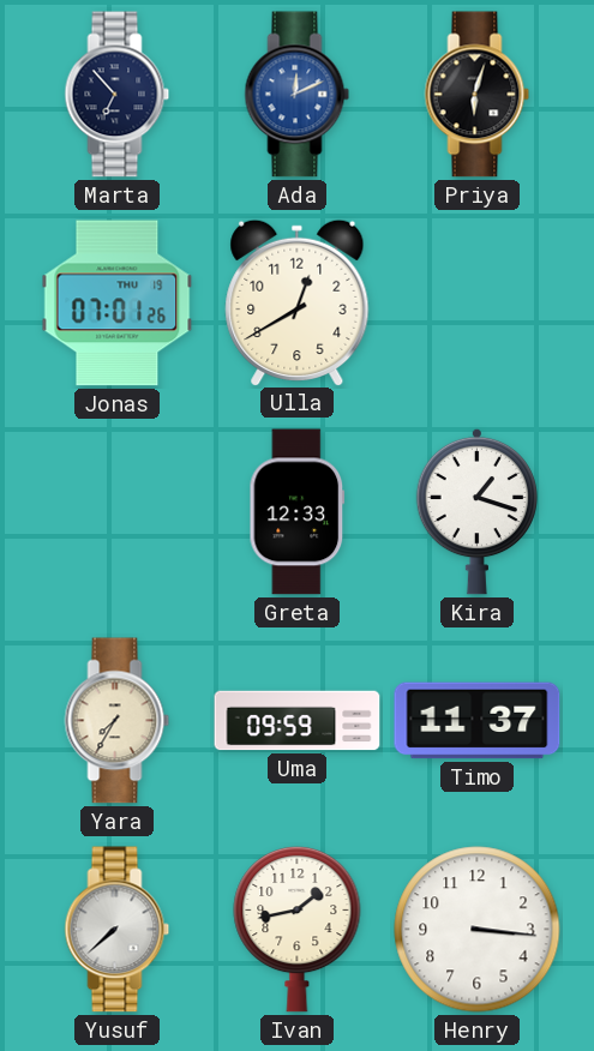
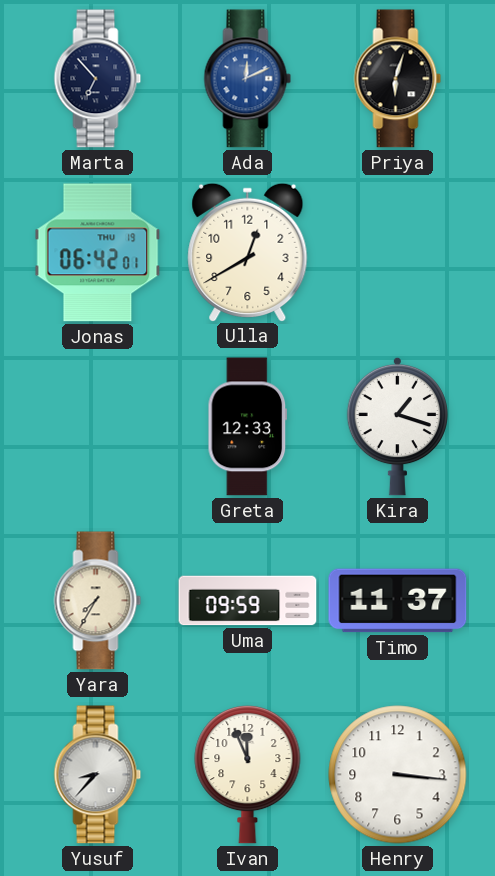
Jonas: 07:01 -> 06:42 (98, 253)
Yusuf: 7:38 -> 8:37 (98, 775)
Ivan: 1:43 -> 11:56 (248, 774)
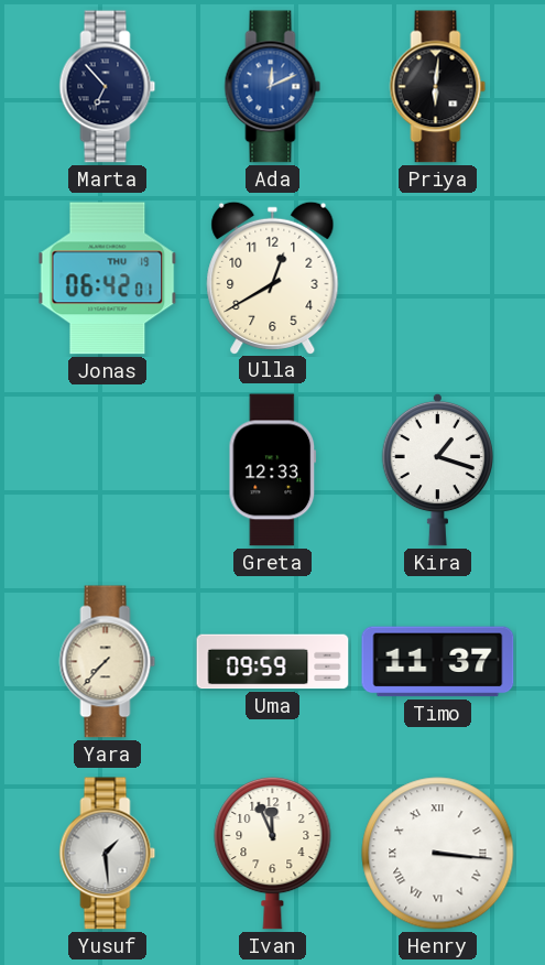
Priya: 6:03 -> 6:01 (438, 87)
Yara: 7:35 -> 7:37 (108, 662)
Yusuf: 8:37 -> 1:29 (108, 854)
Henry numerals: Arabic -> Roman (438, 854)
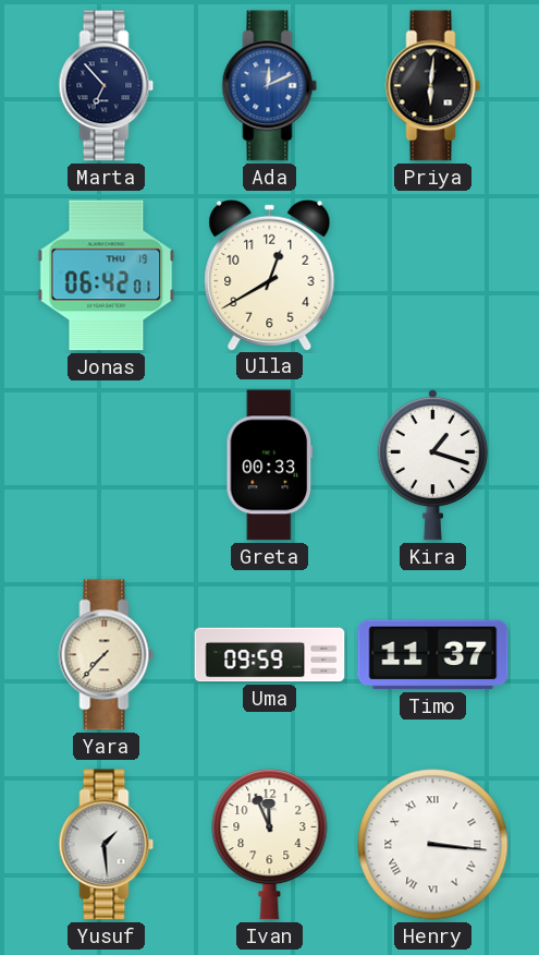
Greta: 12:33 -> 00:33 (270, 466)
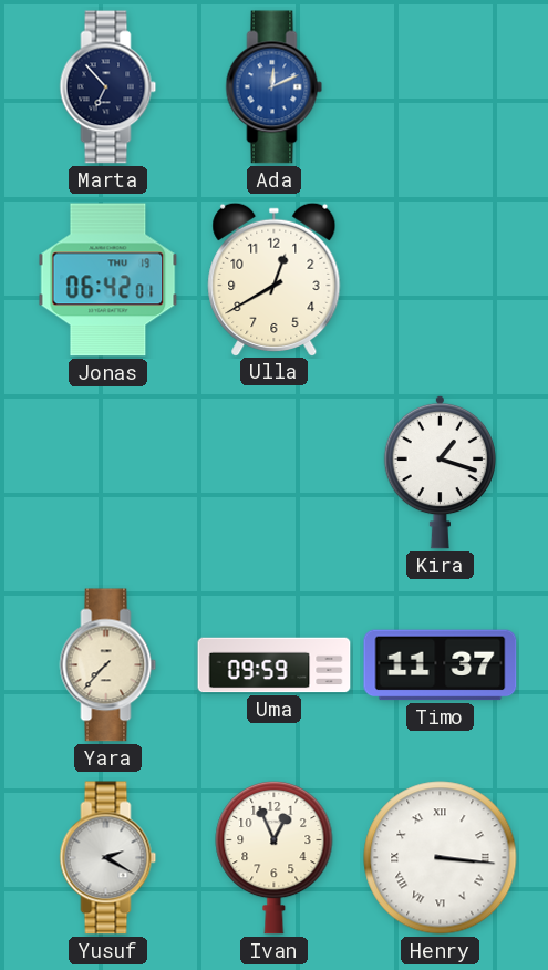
Priya: 6:01 -> none (433, 86)
Greta: 00:33 -> none (270, 466)
Yusuf: 1:29 -> 2:20 (108, 858)
Ivan: 11:56 -> 12:56 (275, 857)
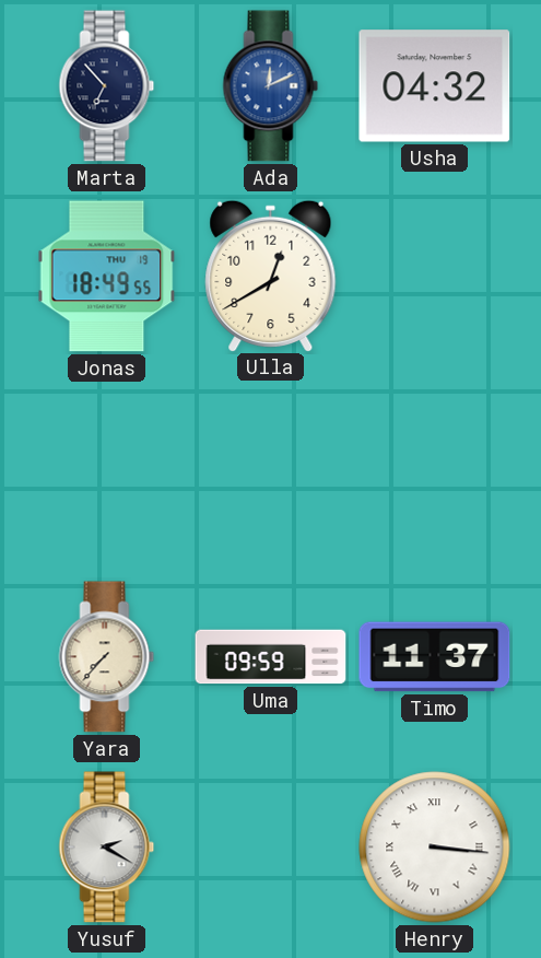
Usha: none -> 04:32 (435, 86)
Jonas: 06:42 -> 18:49 (107, 277)
Kira: 1:18 -> none (440, 472)
Ivan: 12:56 -> none (275, 857)
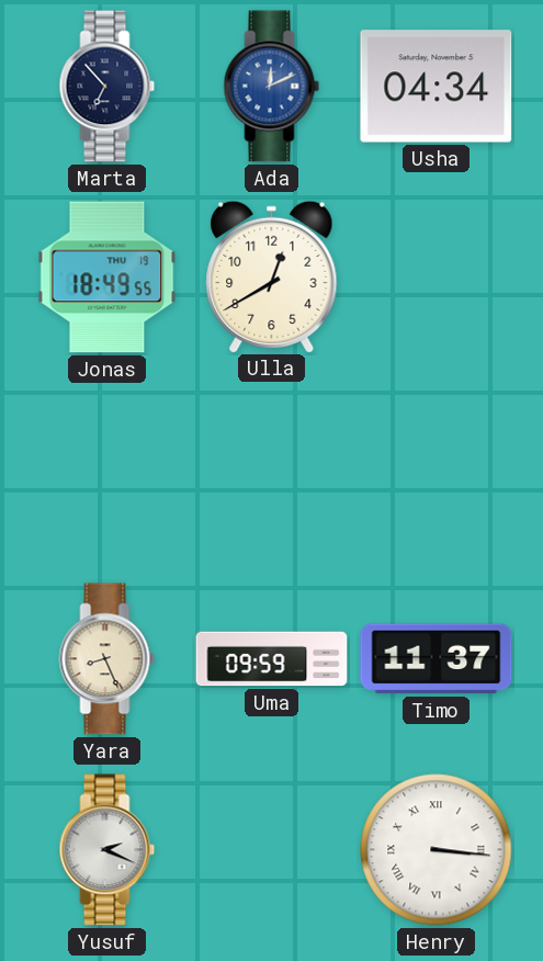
Usha: 04:32 -> 04:34 (437, 87)
Yara: 7:37 -> 8:26 (108, 659)
Yusuf: 2:20 -> 2:19 (108, 850)
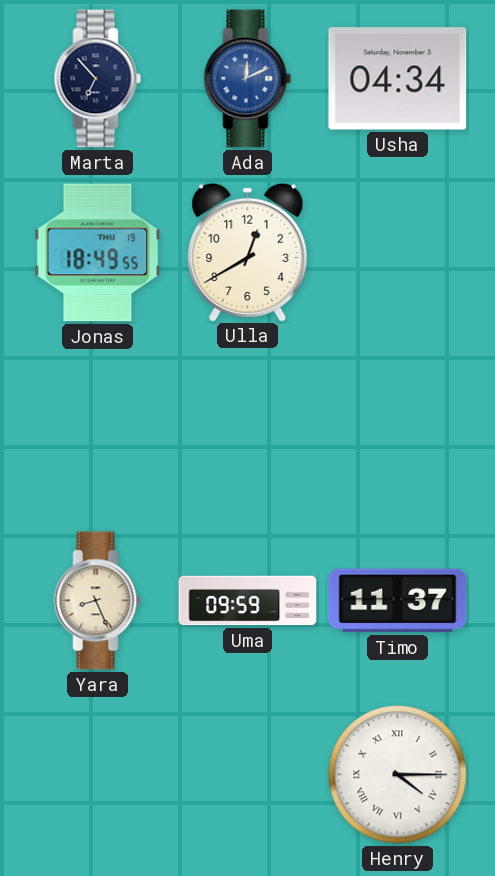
Yusuf: 2:19 -> none (108, 850)
Henry: 3:16 -> 4:15 (398, 775)
